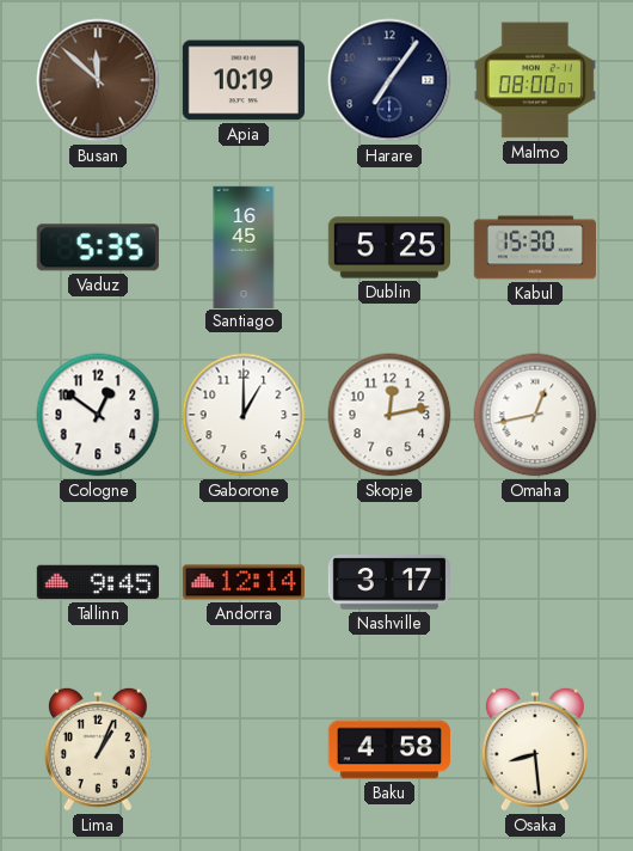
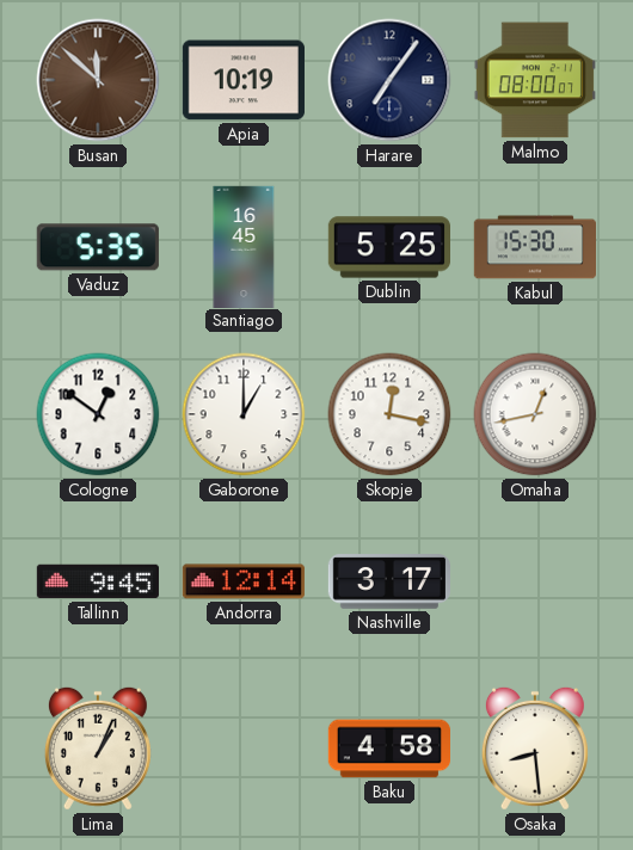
Skopje: 12:13 -> 12:17 (389, 414)
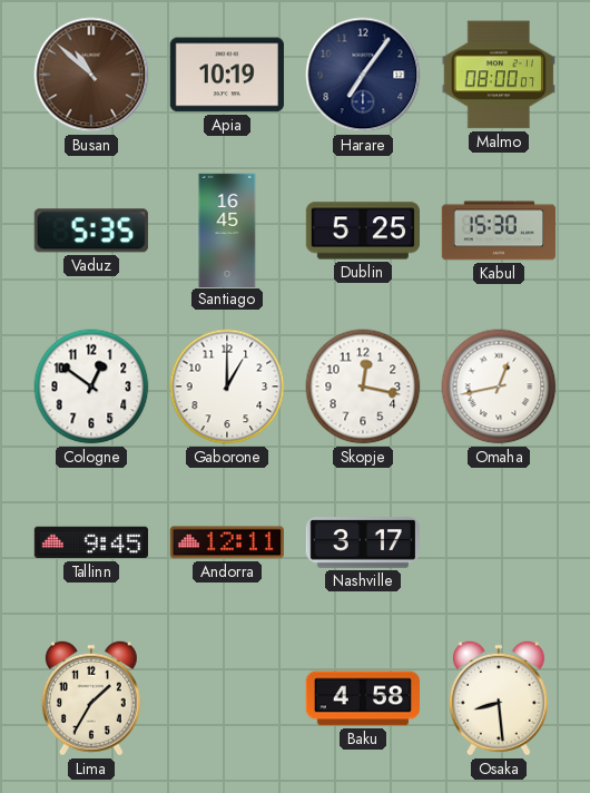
Busan: 11:52 -> 10:52 (91, 75)
Andorra: 12:14 -> 12:11 (227, 542)
Lima: 1:04 -> 1:35 (91, 698)
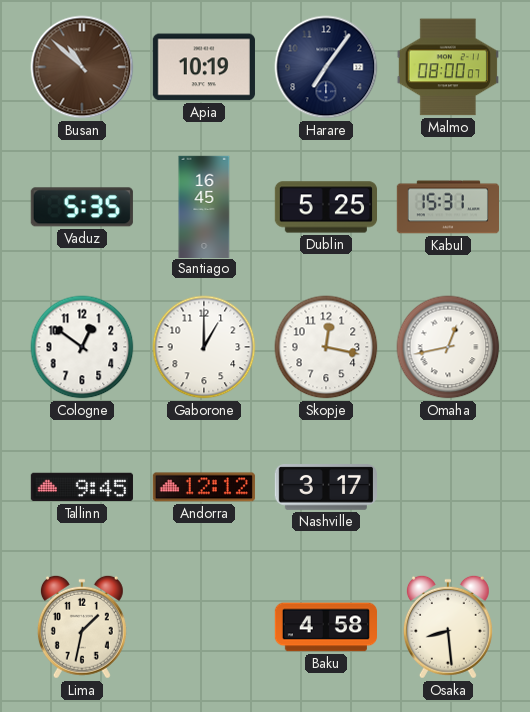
Kabul: 15:30 -> 15:31 (447, 207)
Andorra: 12:11 -> 12:12 (204, 487)
Lima: 1:35 -> 1:32 (82, 627)
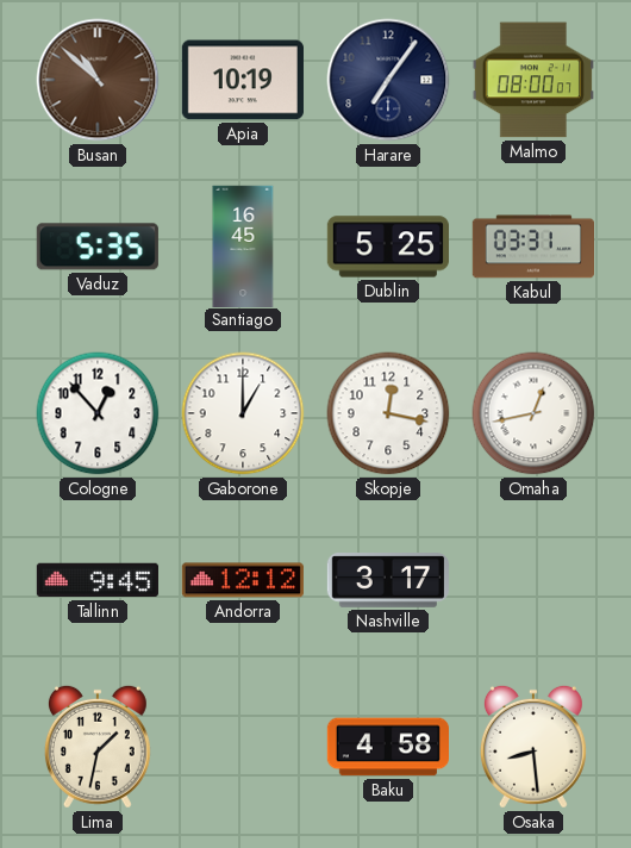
Kabul: 15:31 -> 03:31 (532, 247)
Cologne: 12:51 -> 12:53 (98, 413)
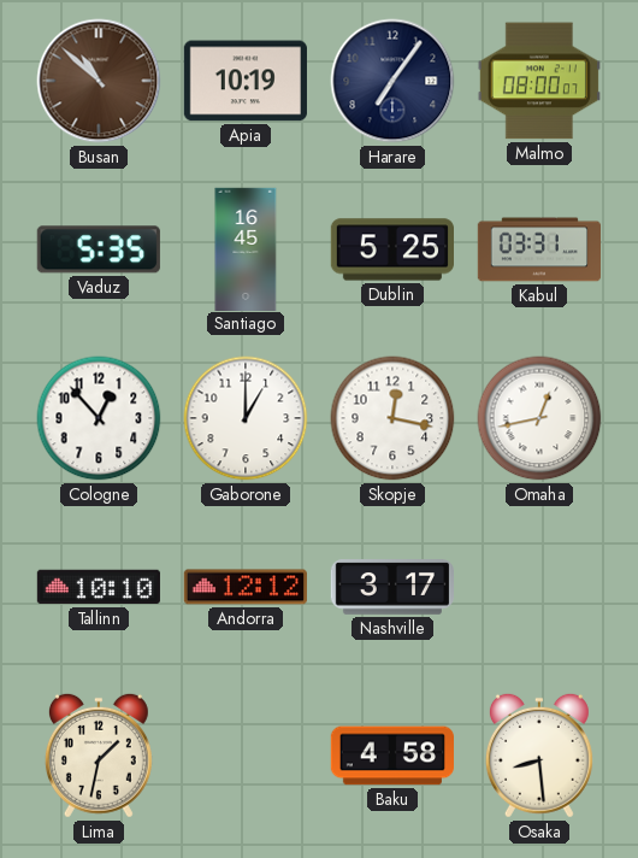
Tallinn: 9:45 -> 10:10 (99, 587)
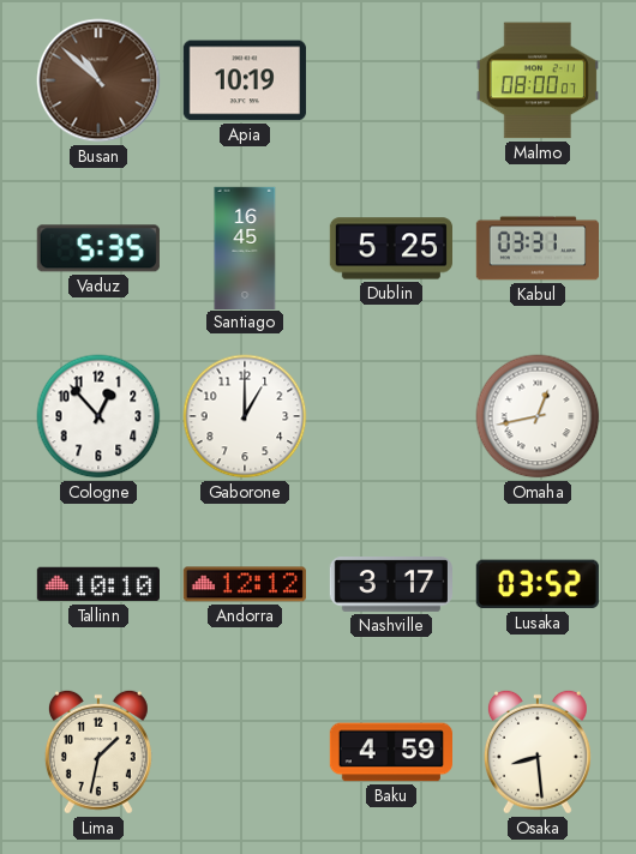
Harare: 7:06 -> none (392, 81)
Skopje: 12:17 -> none (392, 418)
Lusaka: none -> 03:52 (538, 584)
Baku: 4:58 -> 4:59 (390, 752)
